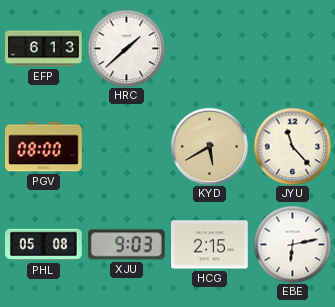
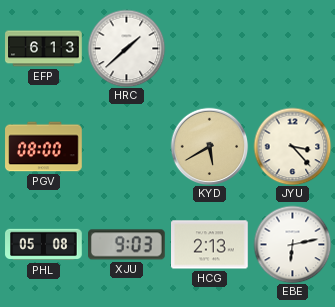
JYU: 11:23 -> 3:23 (292, 146)
HCG: 2:15 -> 2:13 (210, 245)
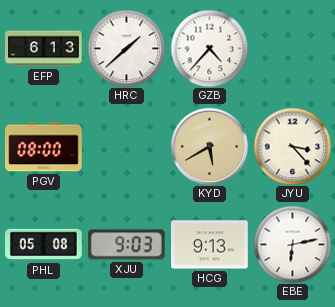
GZB: none -> 4:37 (209, 48)
HCG: 2:13 -> 9:13 (210, 245)
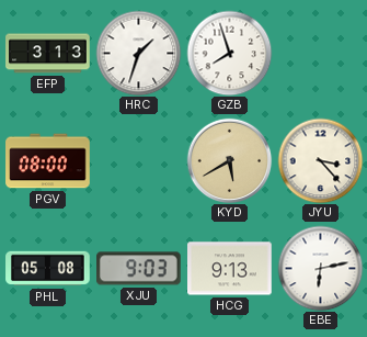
EFP: 6:13 -> 3:13 (48, 54)
HRC: 1:38 -> 1:33 (138, 53)
GZB: 4:37 -> 7:57 (229, 53)
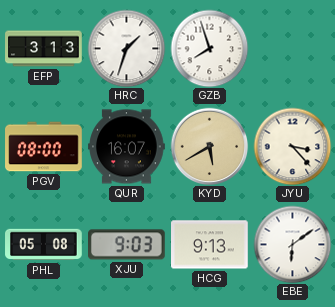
QUR: none -> 16:07 (127, 147)
EBE: 6:13 -> 6:09 (292, 244)
